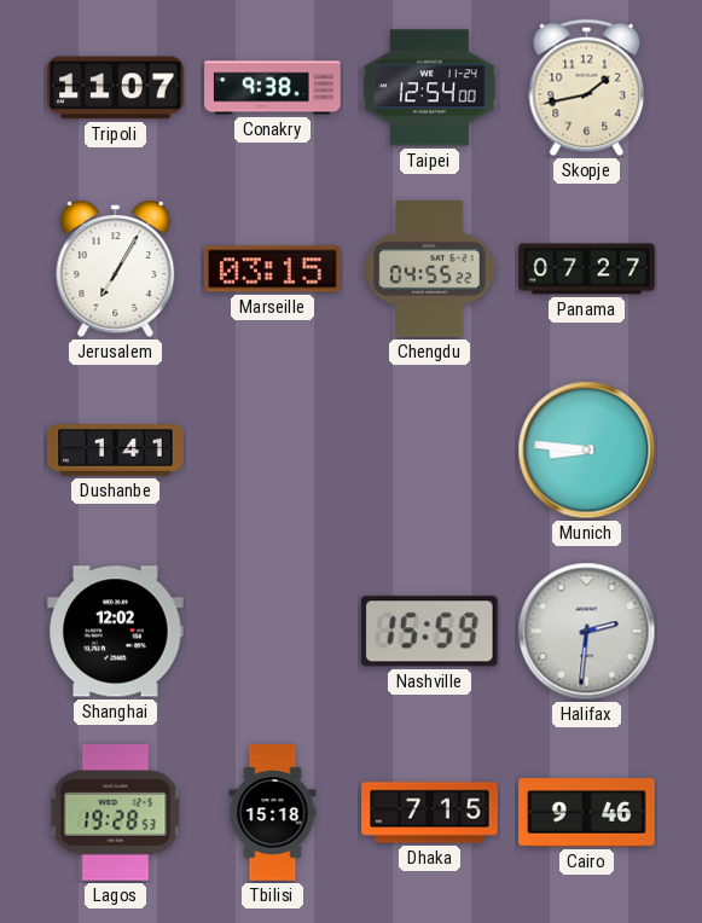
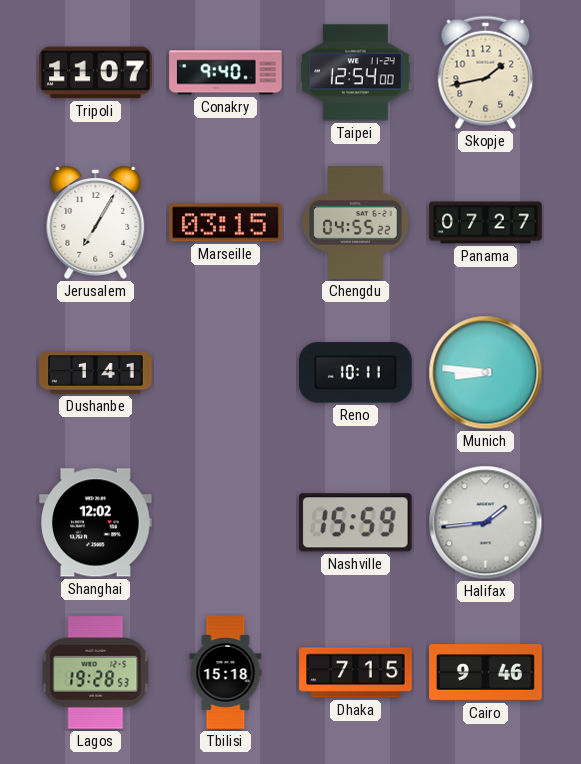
Conakry: 9:38 -> 9:40 (226, 73)
Reno: none -> 10:11 (356, 373)
Halifax: 2:31 -> 1:44 (486, 523)
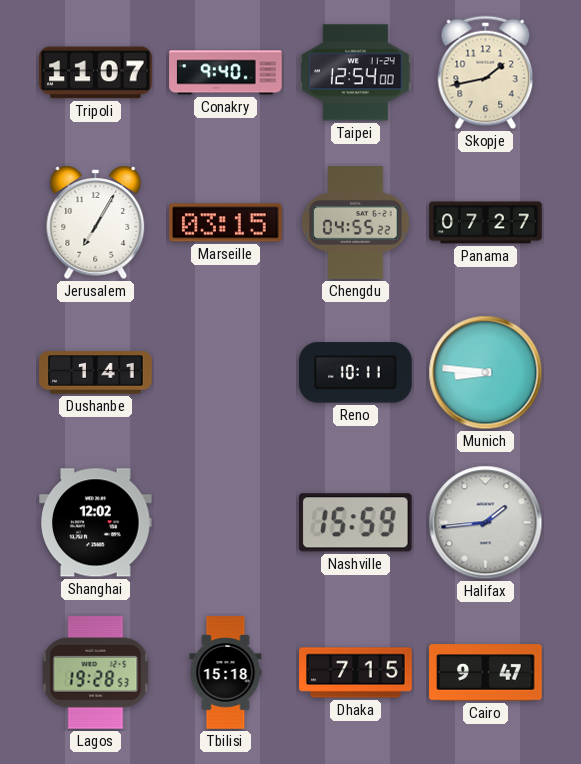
Cairo: 9:46 -> 9:47 (486, 673)
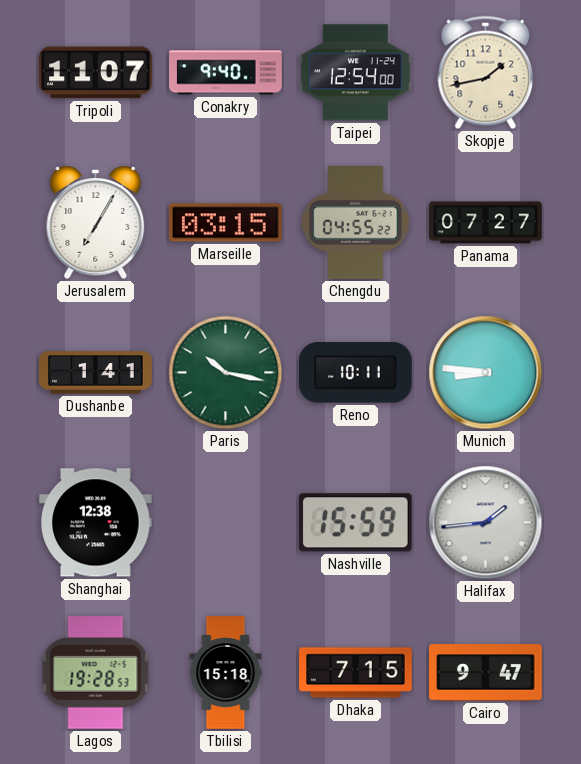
Paris: none -> 10:17 (226, 373)
Shanghai: 12:02 -> 12:38 (96, 523)
